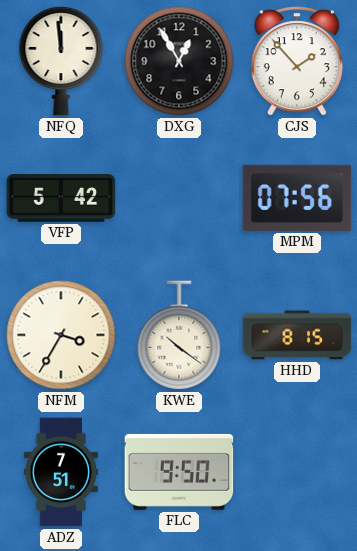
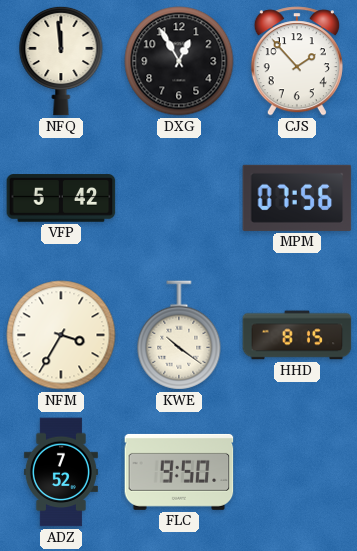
ADZ: 7:51 -> 7:52 (61, 472)
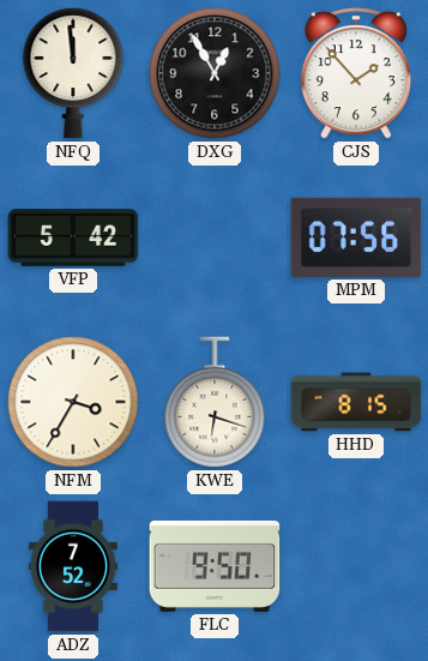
KWE: 10:21 -> 6:18 (215, 402)
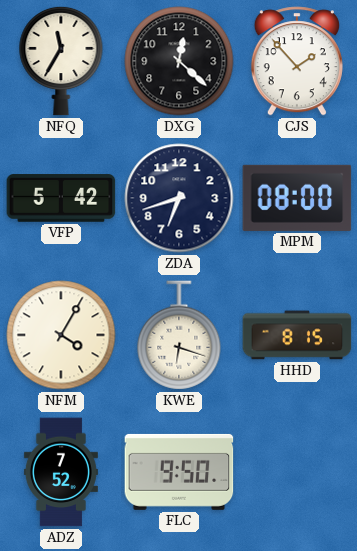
NFQ: 11:59 -> 11:35 (61, 61)
DXG: 12:55 -> 12:22 (179, 61)
ZDA: none -> 6:42 (179, 198)
MPM: 07:56 -> 08:00 (297, 198)
NFM: 3:35 -> 4:05 (61, 335)
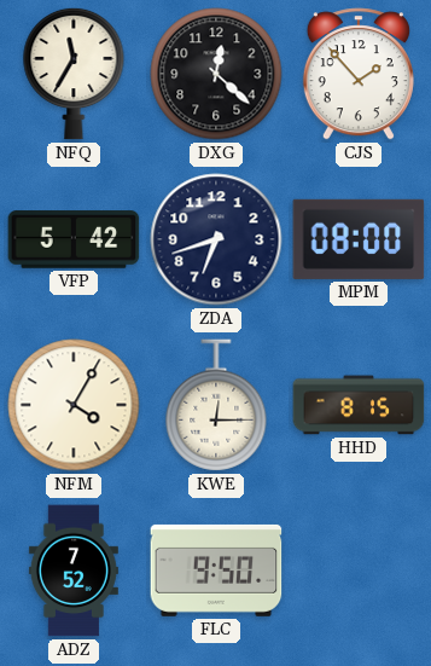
KWE: 6:18 -> 12:15 (216, 405)
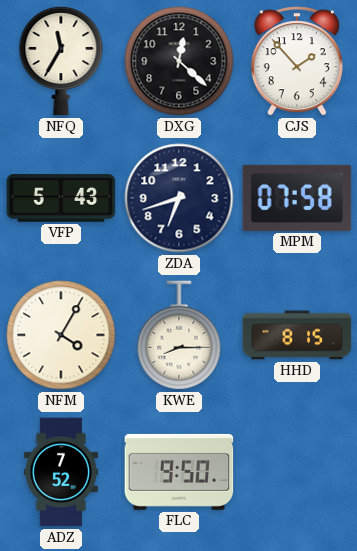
VFP: 5:42 -> 5:43 (61, 198)
MPM: 08:00 -> 07:58 (297, 198)
KWE: 12:15 -> 8:15 (179, 335)
